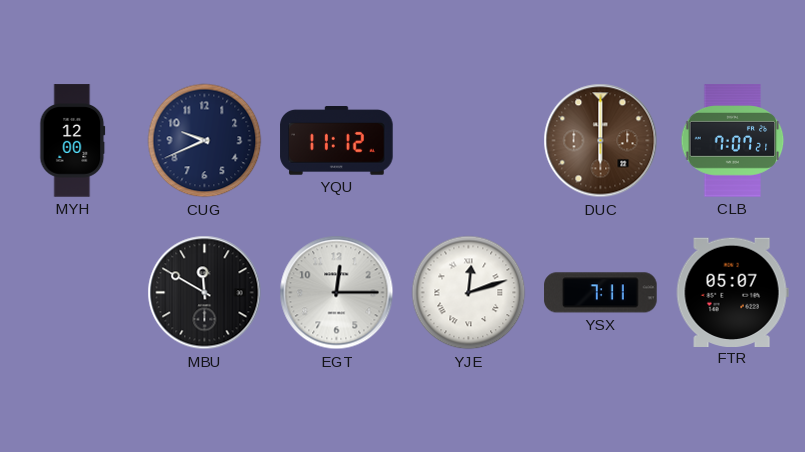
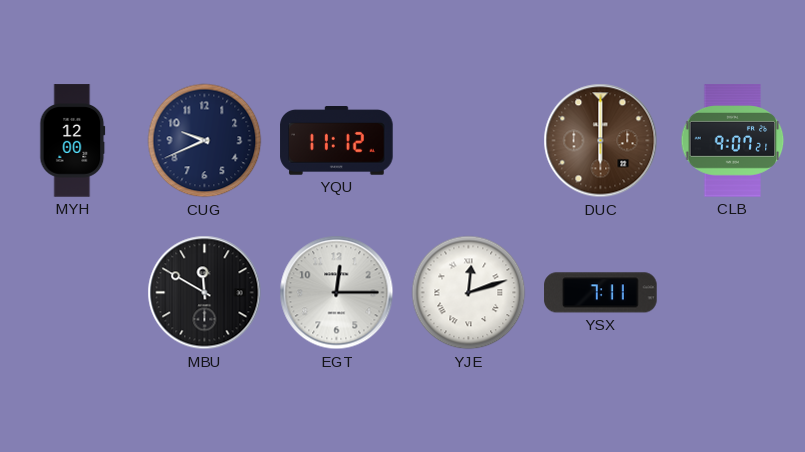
CLB: 7:07 -> 9:07 (733, 141)
FTR: 05:07 -> none (732, 292)
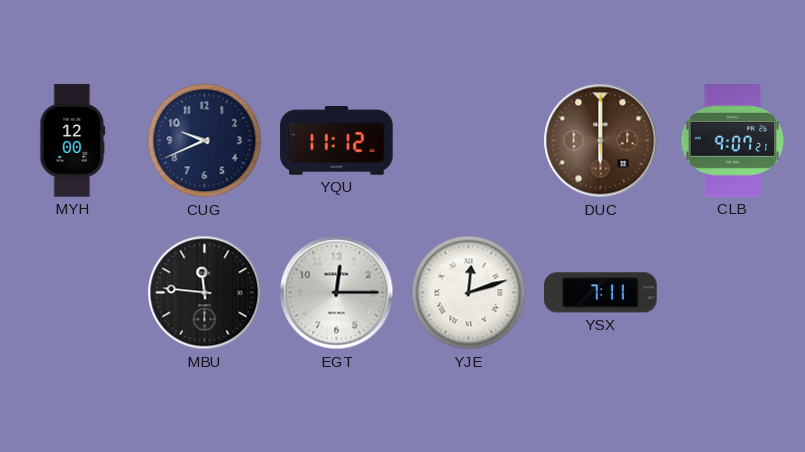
MBU: 11:50 -> 11:46 (205, 293)
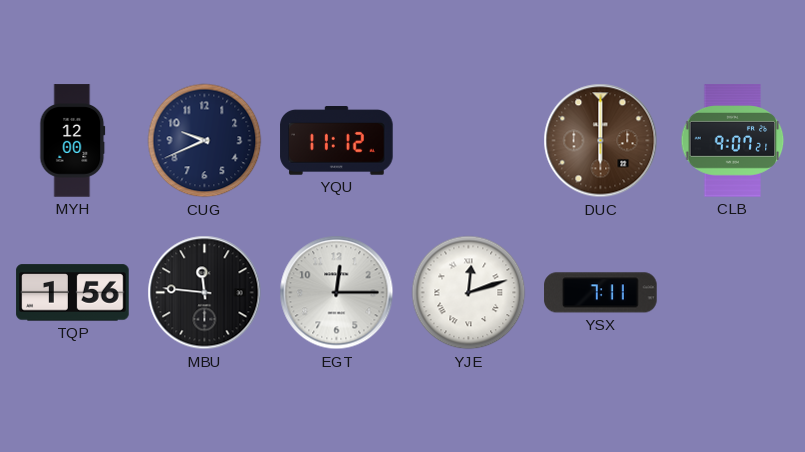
TQP: none -> 1:56 (73, 293)
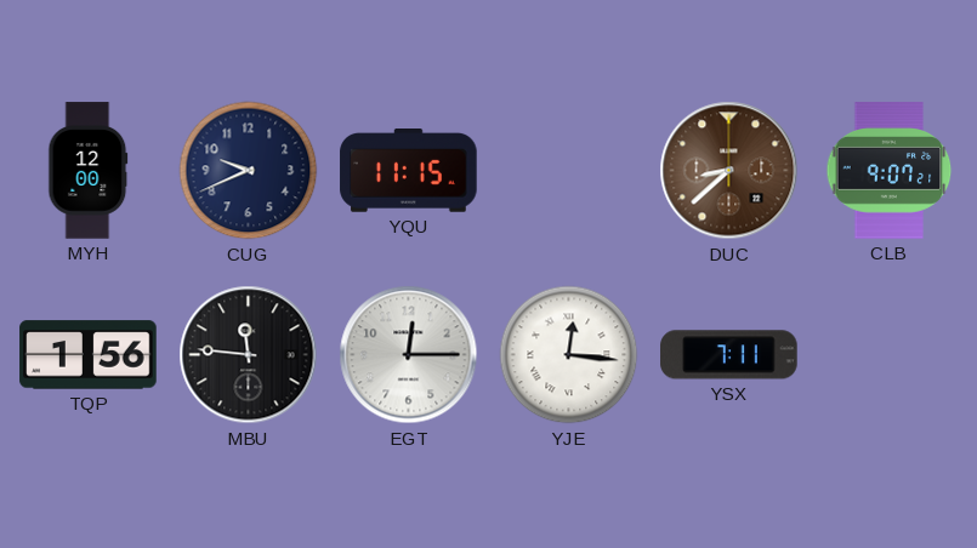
YQU: 11:12 -> 11:15 (409, 171)
DUC: 6:00 -> 8:38 (729, 171)
YJE: 12:12 -> 12:16 (569, 355)
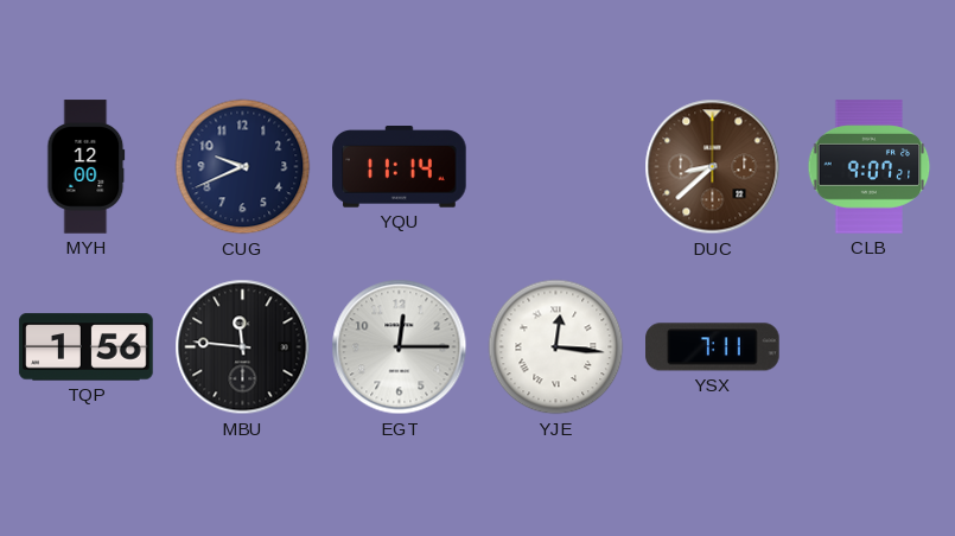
YQU: 11:15 -> 11:14 (400, 167)
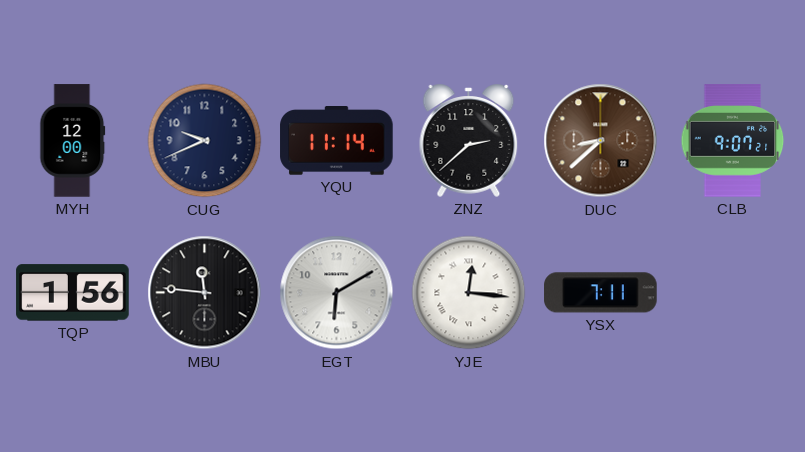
ZNZ: none -> 2:38 (469, 140)
EGT: 12:15 -> 6:10 (337, 293)
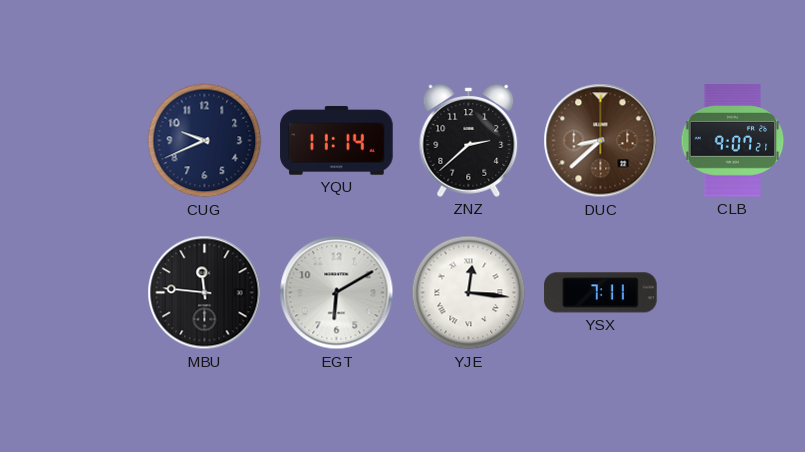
MYH: 12:00 -> none (73, 141)
TQP: 1:56 -> none (73, 293)
